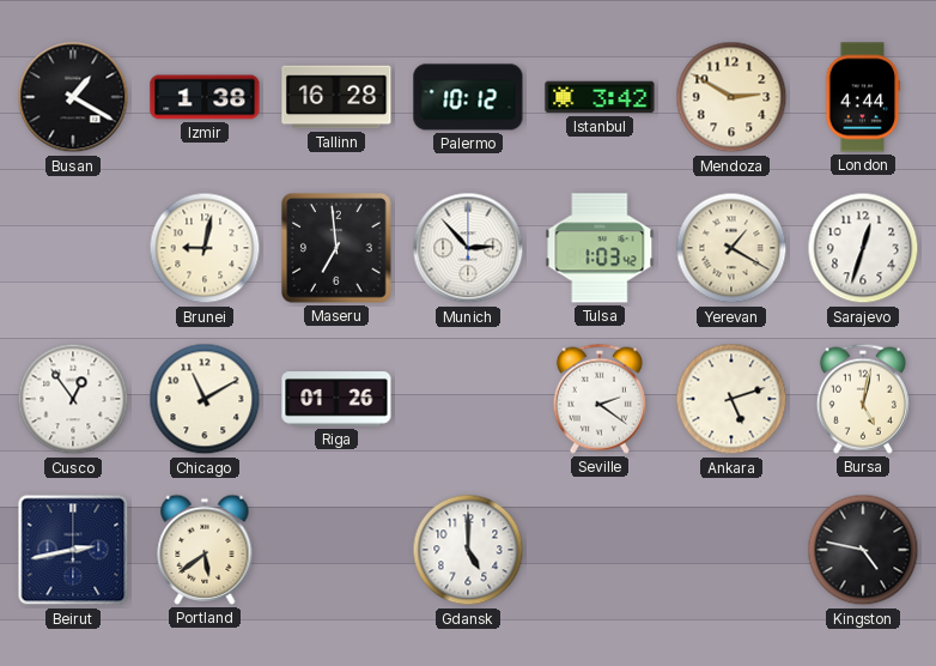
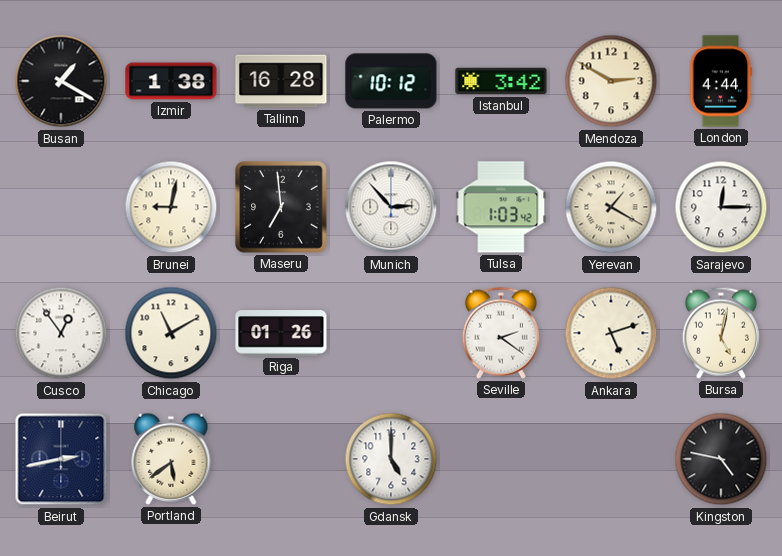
Sarajevo: 12:33 -> 12:15 (721, 207)
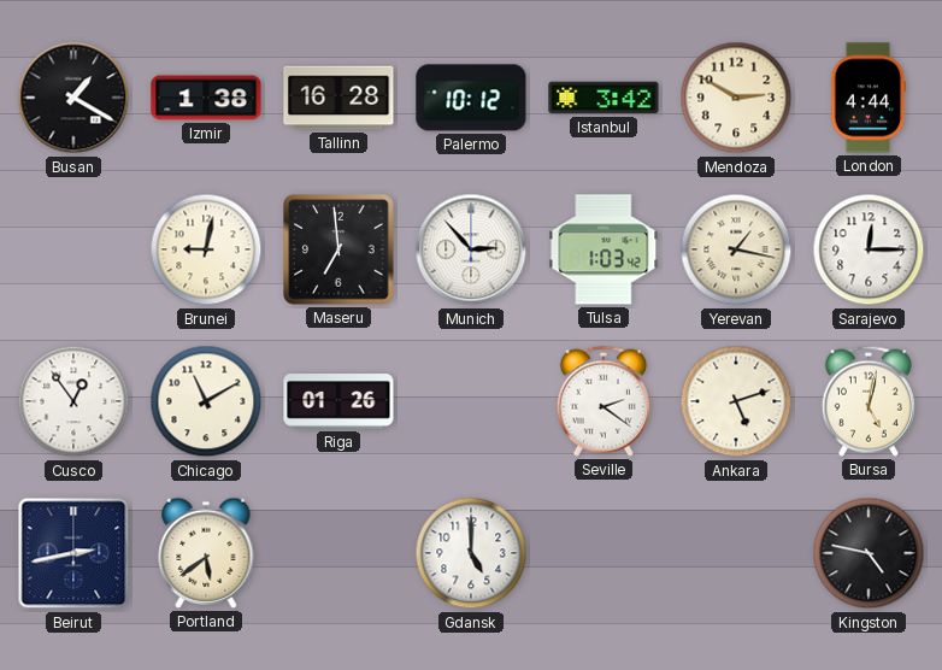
Yerevan: 1:20 -> 1:17 (736, 249)
